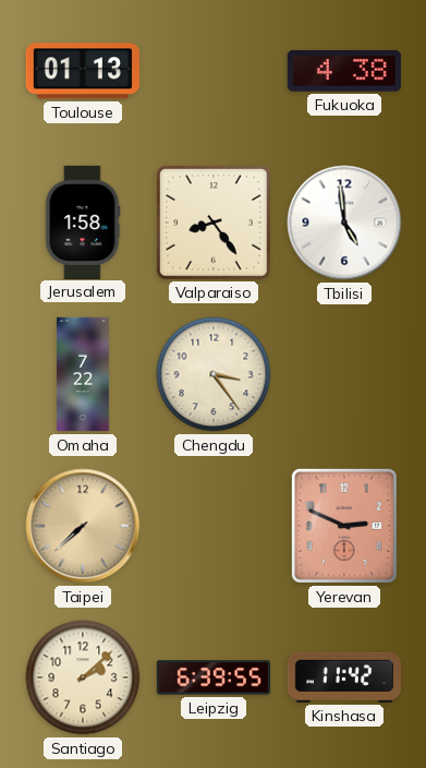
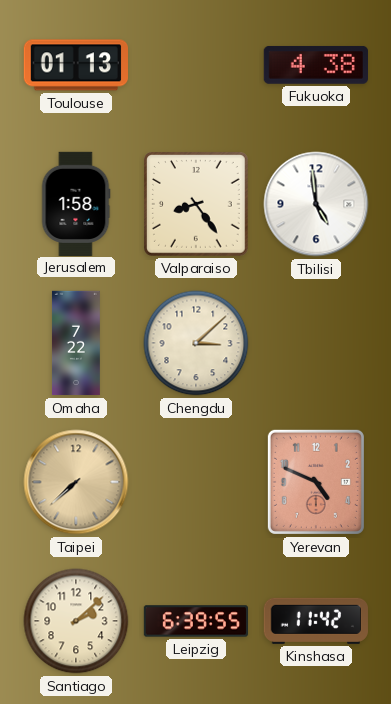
Chengdu: 3:24 -> 3:08 (196, 343)
Yerevan: 2:49 -> 4:49 (316, 482)
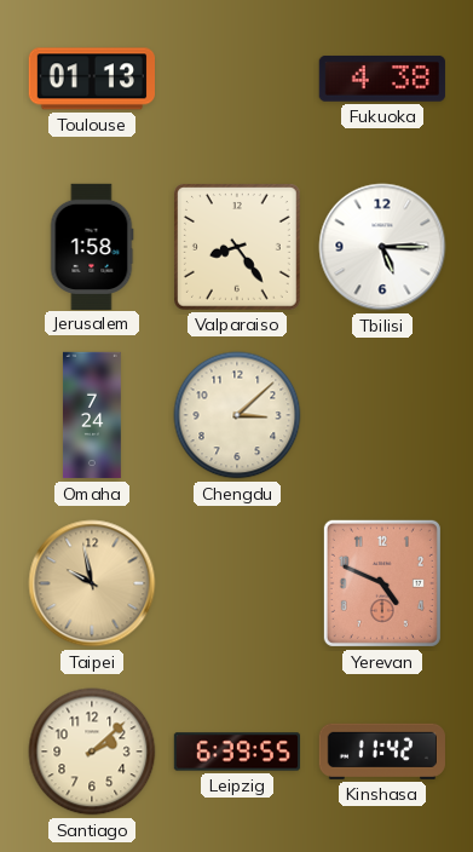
Tbilisi: 4:59 -> 5:15 (382, 247)
Omaha: 7:22 -> 7:24 (92, 415)
Taipei: 7:38 -> 9:58 (92, 583)
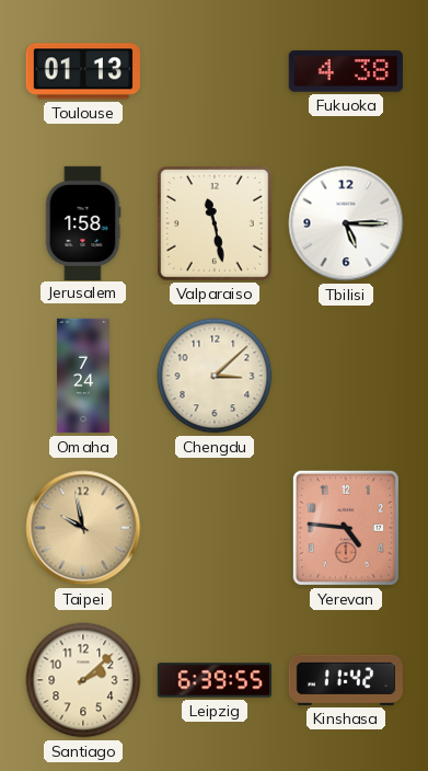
Valparaiso: 8:24 -> 11:28 (216, 225)
Yerevan: 4:49 -> 4:46 (346, 528)
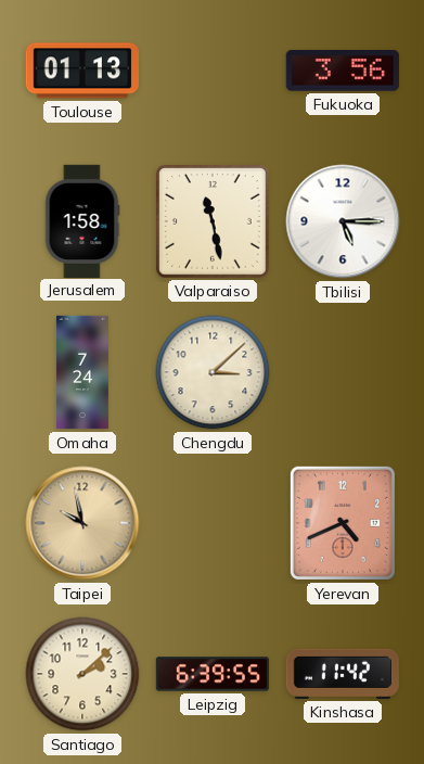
Fukuoka: 4:38 -> 3:56 (343, 71)
Yerevan: 4:46 -> 4:41 (343, 523)
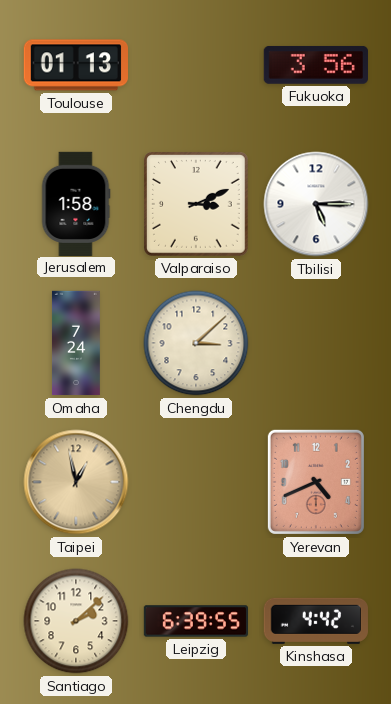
Valparaiso: 11:28 -> 3:11 (197, 205)
Taipei: 9:58 -> 12:58 (76, 482)
Kinshasa: 11:42 -> 4:42 (316, 621)
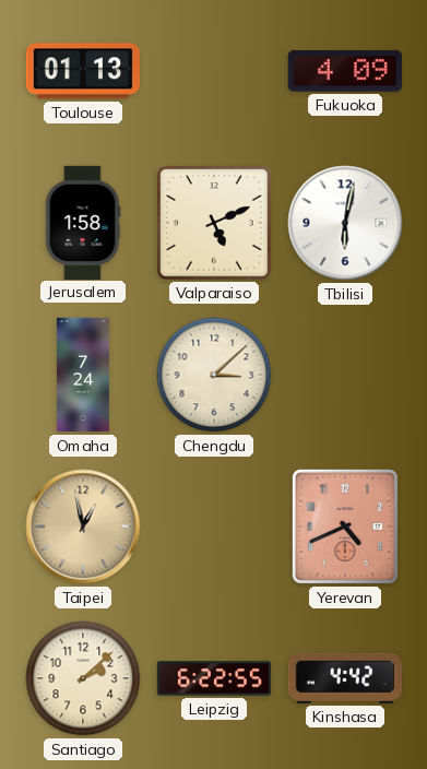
Fukuoka: 3:56 -> 4:09 (345, 71)
Valparaiso: 3:11 -> 5:11 (215, 224)
Tbilisi: 5:15 -> 6:02 (345, 223)
Leipzig: 6:39 -> 6:22 (214, 678)
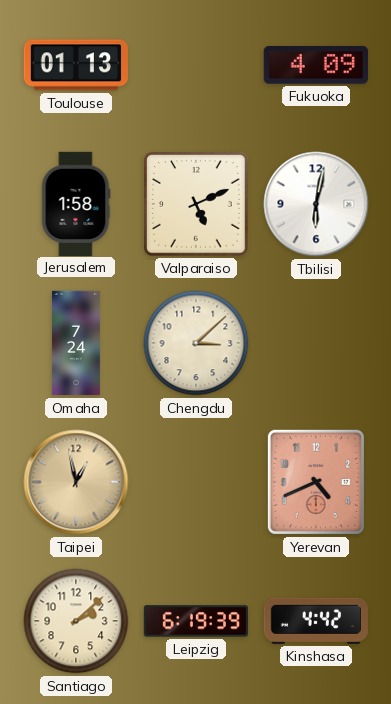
Leipzig: 6:22 -> 6:19 (196, 621)
